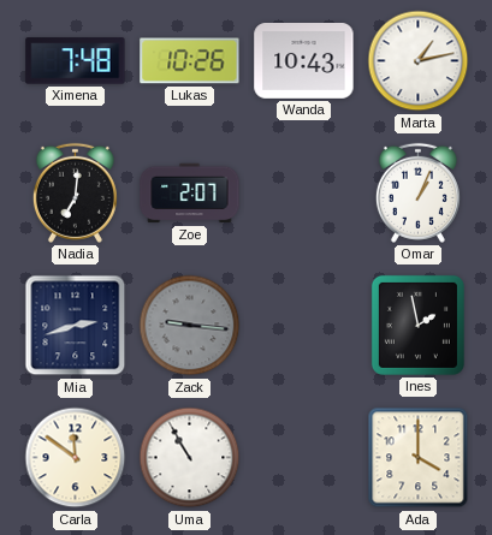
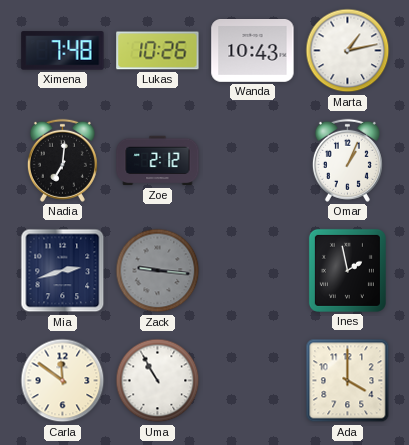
Zoe: 2:07 -> 2:12 (158, 161)
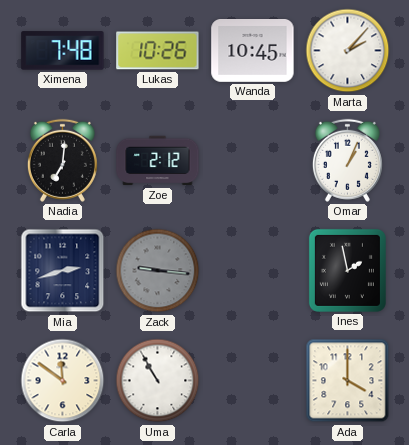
Wanda: 10:43 -> 10:45 (253, 51)
Marta: 1:13 -> 2:07 (348, 51)
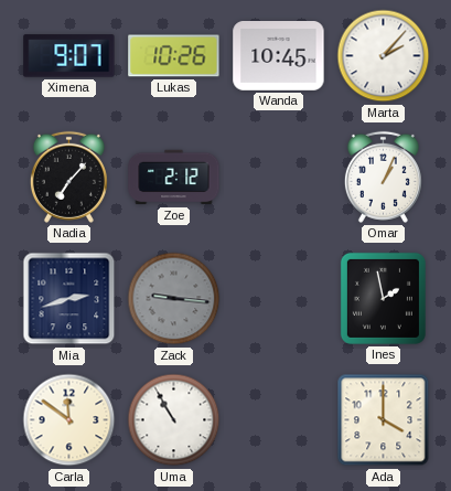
Ximena: 7:48 -> 9:07 (69, 56)
Nadia: 7:01 -> 7:07 (68, 177)
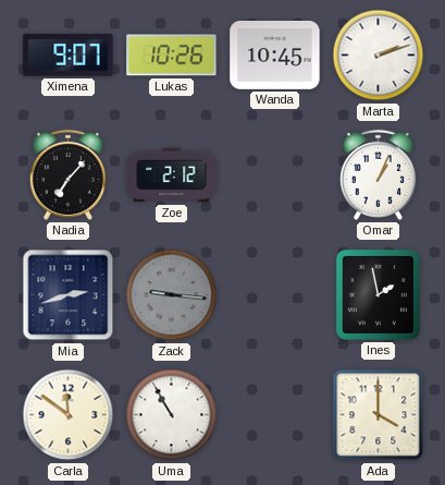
Marta: 2:07 -> 2:12 (379, 56)
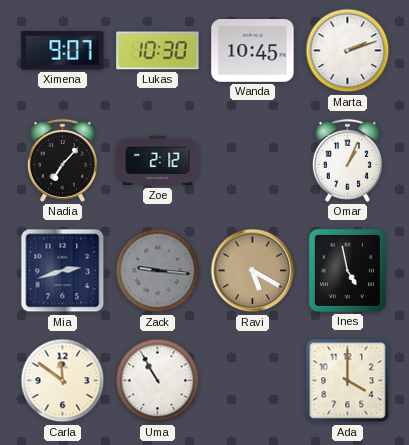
Lukas: 10:26 -> 10:30 (158, 51)
Ravi: none -> 5:20 (253, 271)
Ines: 1:58 -> 4:58 (347, 270)
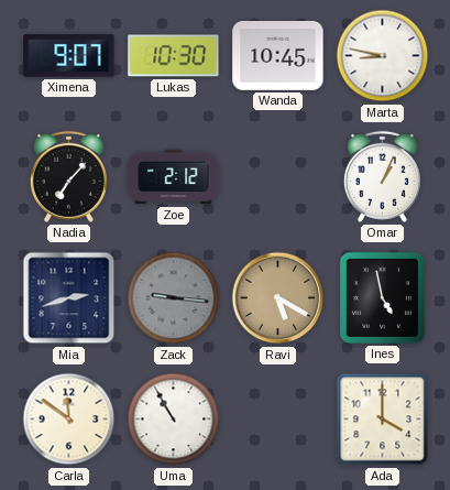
Marta: 2:12 -> 8:47 (383, 56)
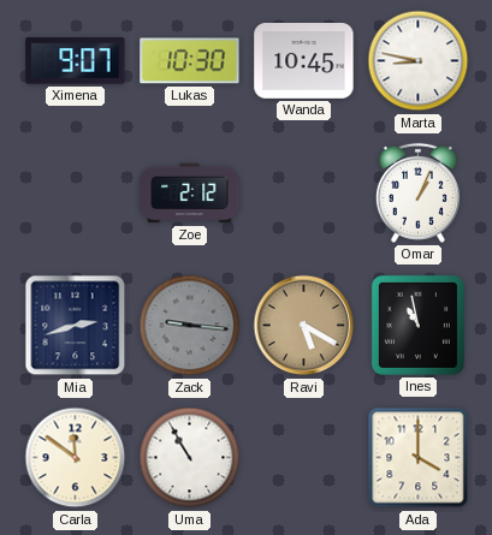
Nadia: 7:07 -> none (68, 176)
Ines: 4:58 -> 10:58 (417, 325)
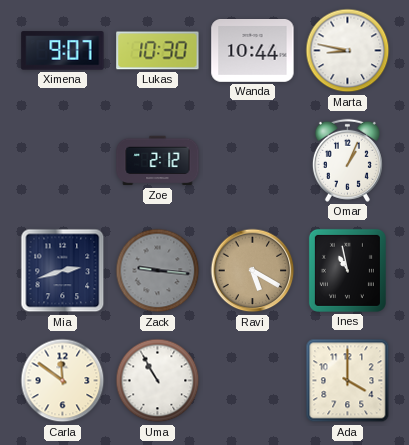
Wanda: 10:45 -> 10:44 (253, 51)
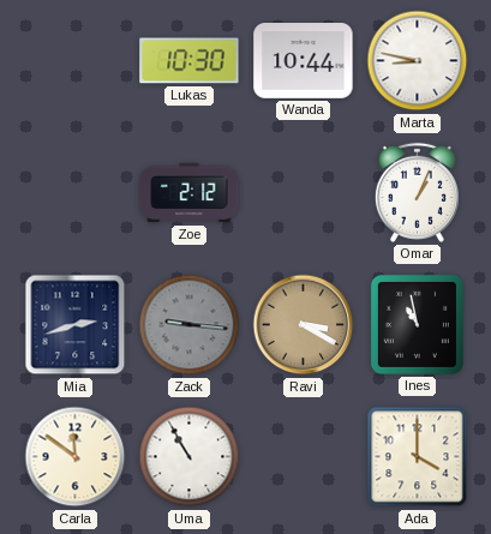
Ximena: 9:07 -> none (63, 51)
Ravi: 5:20 -> 3:20 (304, 325)
